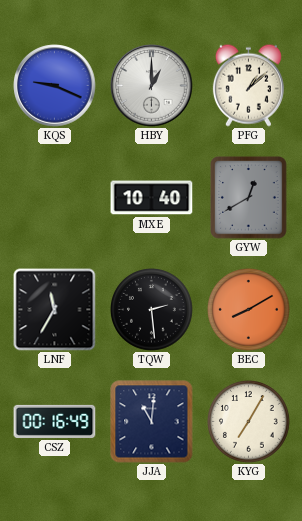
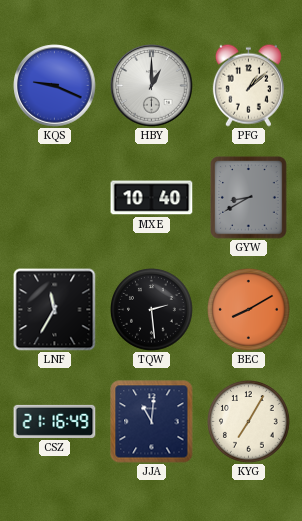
GYW: 12:40 -> 8:40 (249, 198)
CSZ: 00:16 -> 21:16 (55, 421)
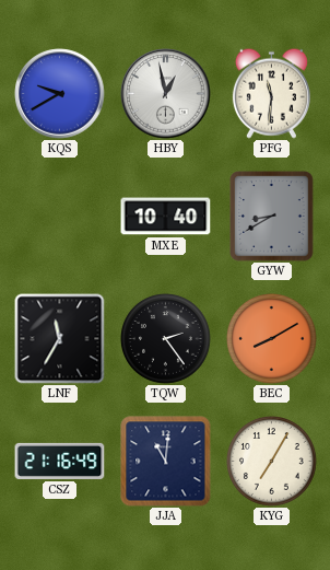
KQS: 9:19 -> 9:40 (60, 94)
HBY: 1:00 -> 12:58 (166, 94)
PFG: 1:08 -> 11:31 (271, 93)
TQW: 2:29 -> 2:24 (166, 339)
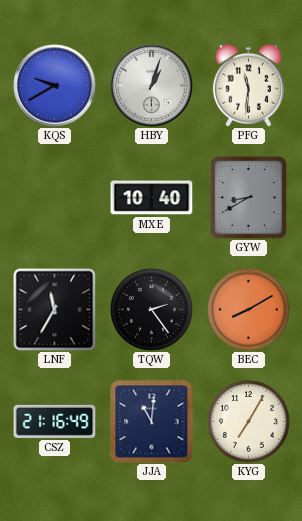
HBY: 12:58 -> 1:03 (152, 86)
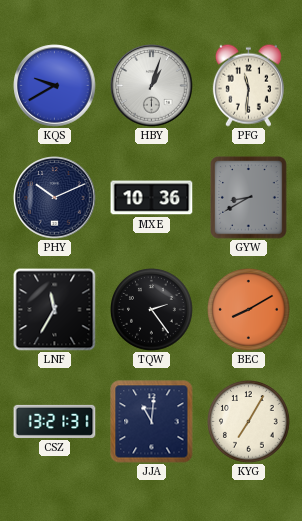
PHY: none -> 10:11 (55, 198)
MXE: 10:40 -> 10:36 (152, 198)
CSZ: 21:16 -> 13:21 (55, 421)
